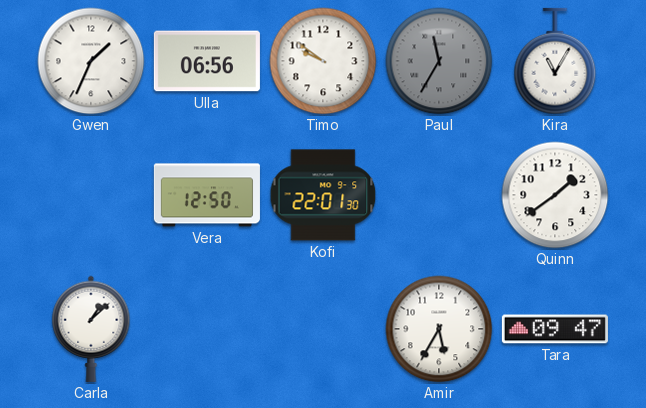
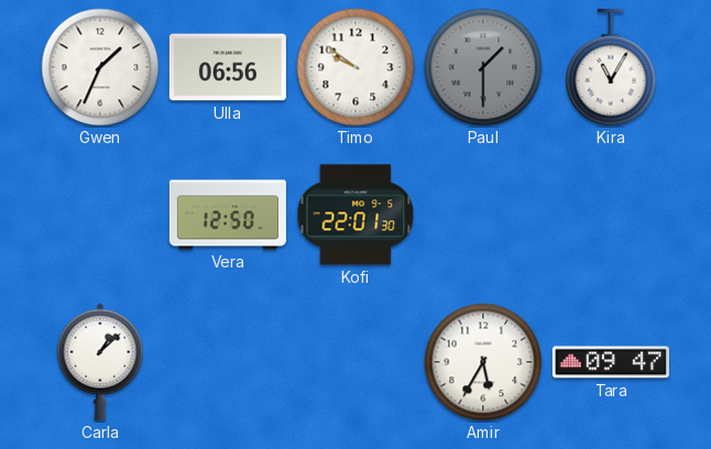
Paul: 11:35 -> 1:30 (483, 67)
Quinn: 1:39 -> none (555, 195)
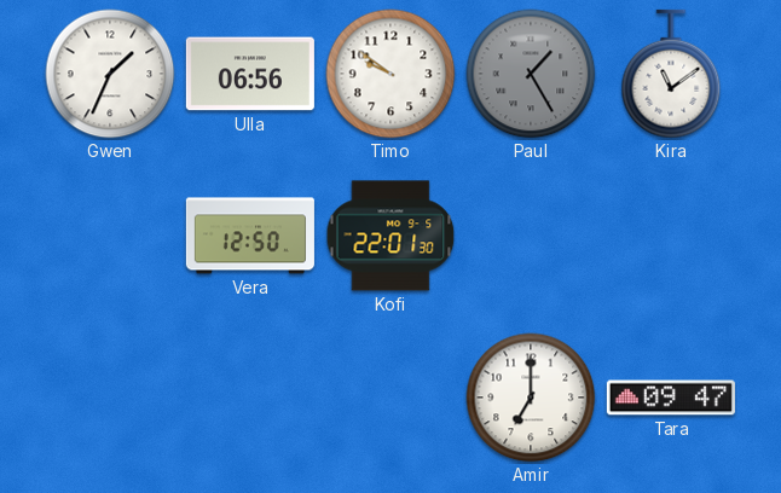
Paul: 1:30 -> 1:25 (531, 74)
Kira: 11:05 -> 11:09 (671, 74)
Carla: 1:08 -> none (100, 362)
Amir: 5:35 -> 7:00 (531, 398)
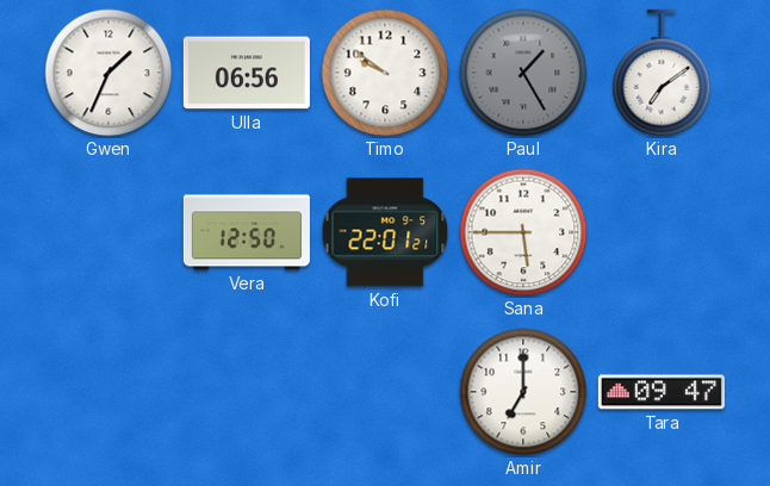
Kira: 11:09 -> 7:09 (662, 73)
Kofi: 22:01:30 -> 22:01:21 (385, 232)
Sana: none -> 5:45 (523, 232)
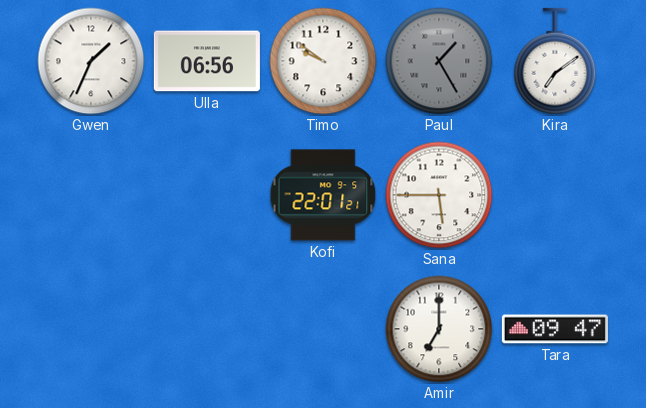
Vera: 12:50 -> none (247, 232)
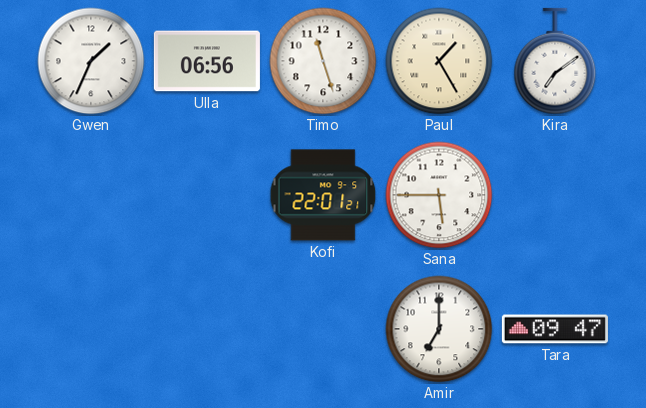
Timo: 9:51 -> 11:27 (323, 61)
Paul dial: grey -> cream (439, 61)
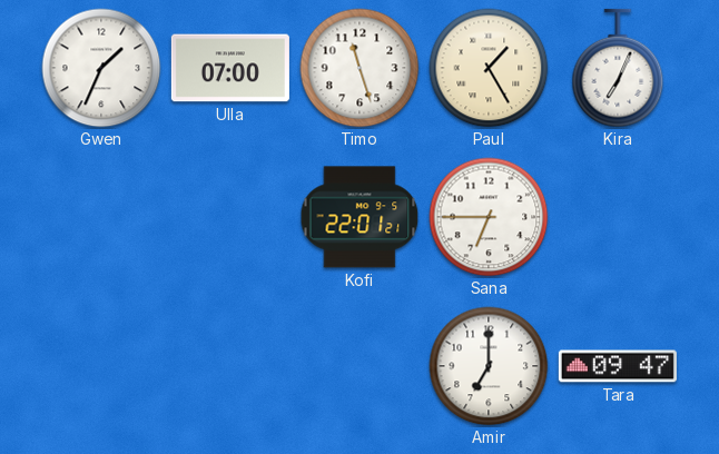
Ulla: 06:56 -> 07:00 (230, 68)
Kira: 7:09 -> 7:04 (618, 68)
Sana: 5:45 -> 6:45 (489, 217)
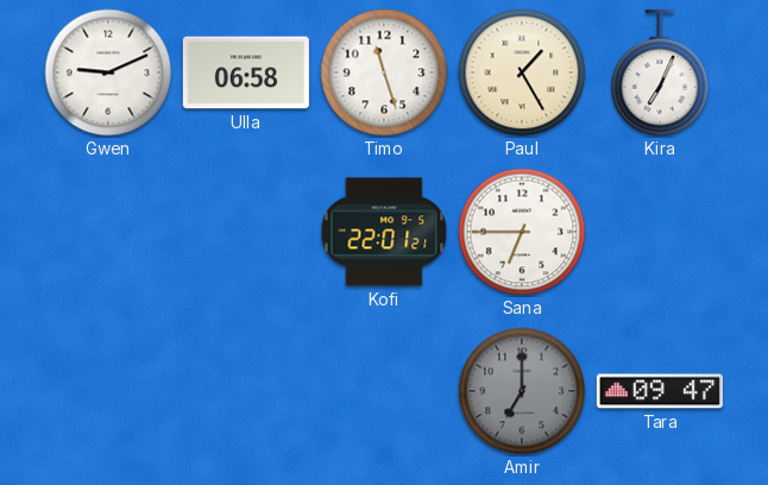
Gwen: 1:34 -> 9:11 (108, 73)
Ulla: 07:00 -> 06:58 (246, 73)
Amir dial: white -> grey (522, 391)
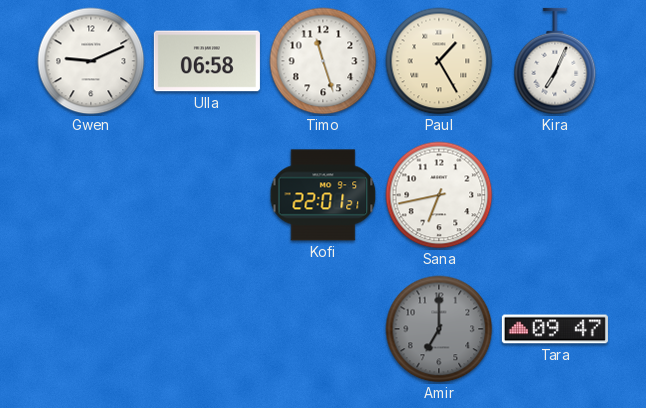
Sana: 6:45 -> 6:43 (439, 195)
